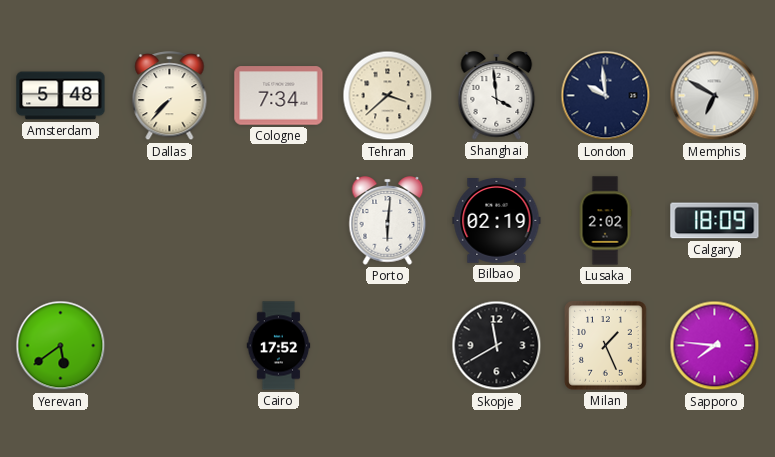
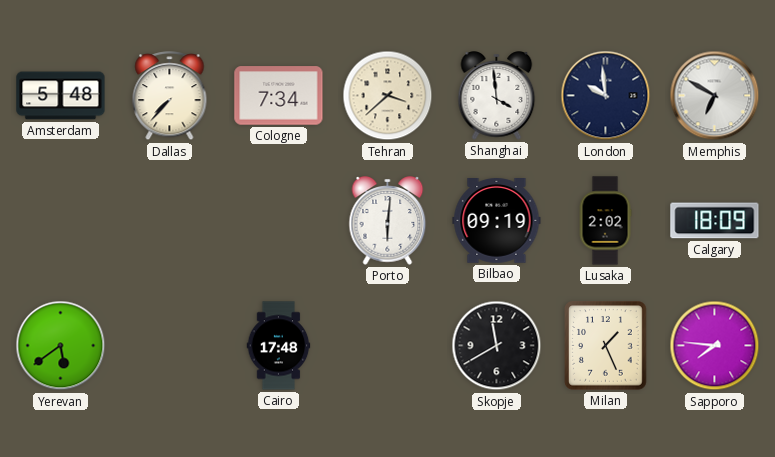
Bilbao: 02:19 -> 09:19 (497, 221)
Cairo: 17:52 -> 17:48 (279, 346)
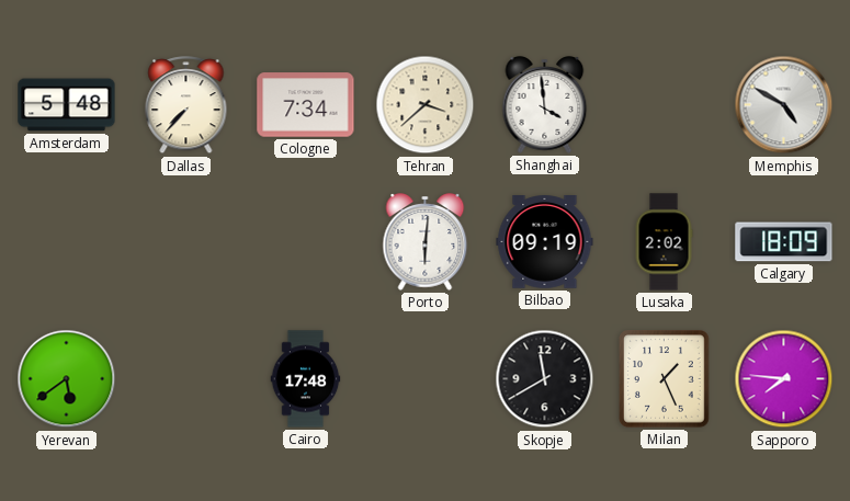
London: 9:59 -> none (606, 96)
Memphis: 6:50 -> 4:50 (784, 105)
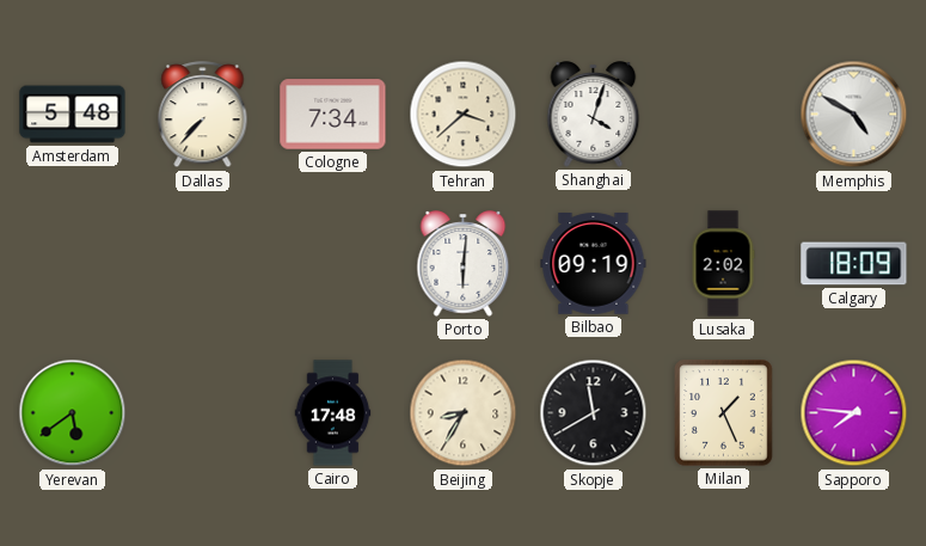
Shanghai: 3:59 -> 4:03 (594, 115)
Beijing: none -> 8:35 (464, 413)
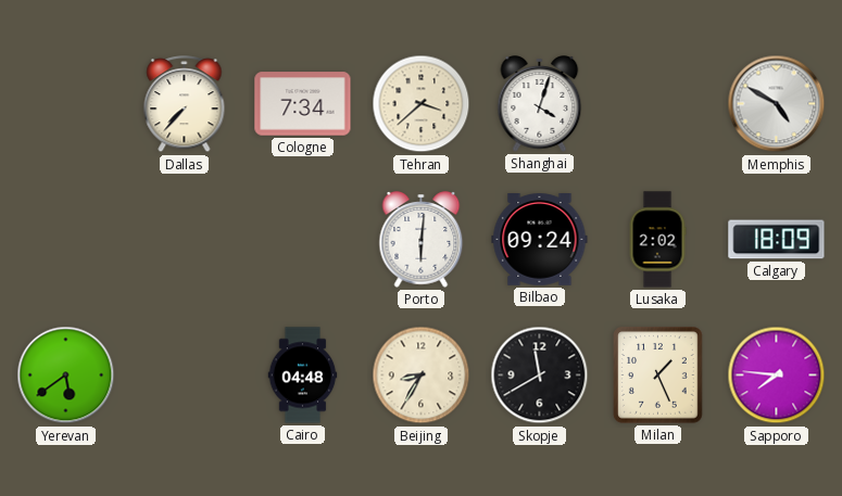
Amsterdam: 5:48 -> none (73, 115)
Bilbao: 09:19 -> 09:24 (540, 240)
Cairo: 17:48 -> 04:48 (303, 376)
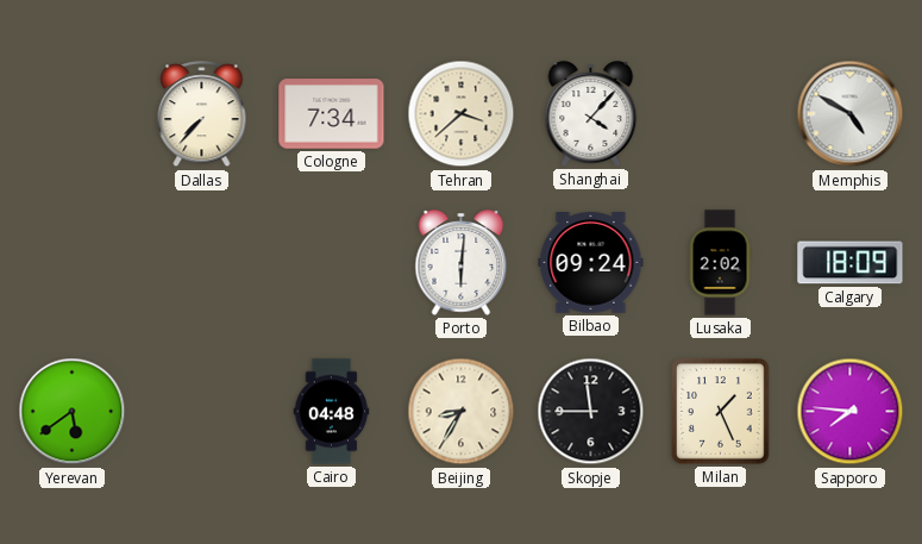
Shanghai: 4:03 -> 4:07 (591, 114)
Skopje: 11:40 -> 11:45 (591, 412)
